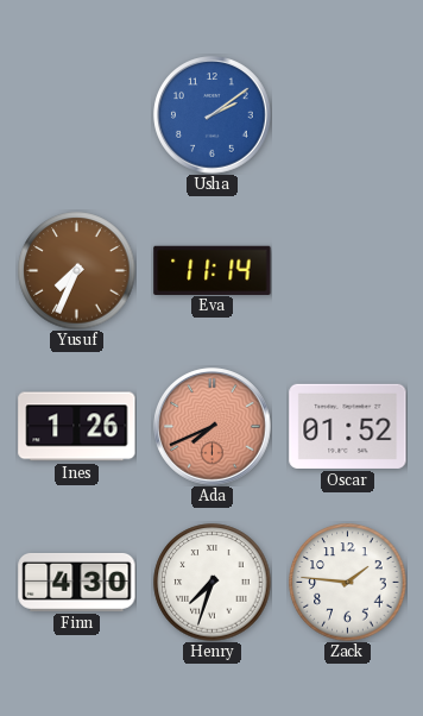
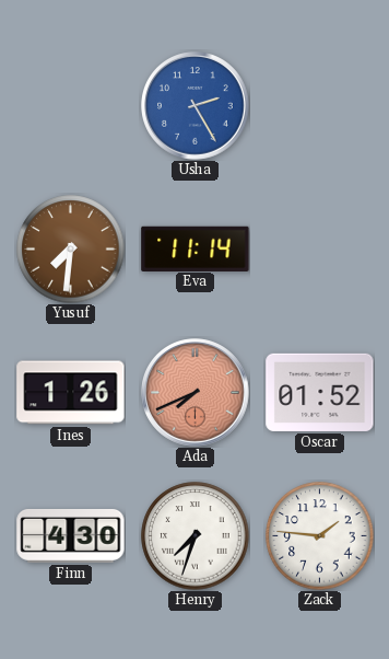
Usha: 2:09 -> 2:25 (196, 106)
Yusuf: 7:34 -> 7:31 (71, 250)
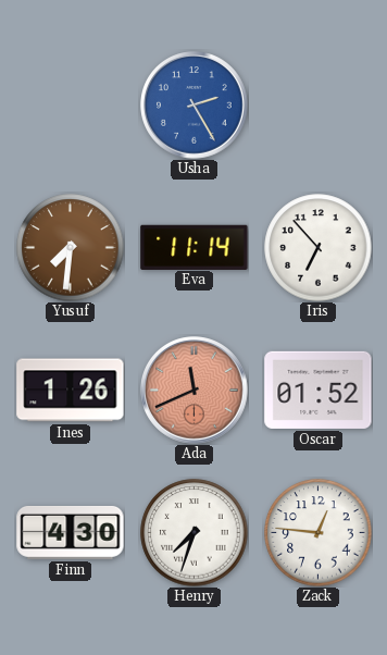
Iris: none -> 6:53 (319, 248)
Ada: 7:41 -> 11:41 (195, 391)
Zack: 1:46 -> 12:46 (319, 533)
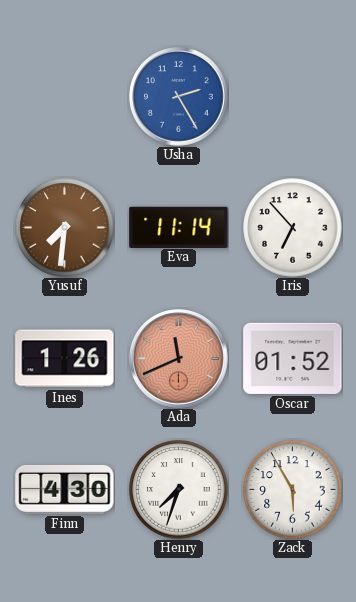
Zack: 12:46 -> 5:55 (293, 490)
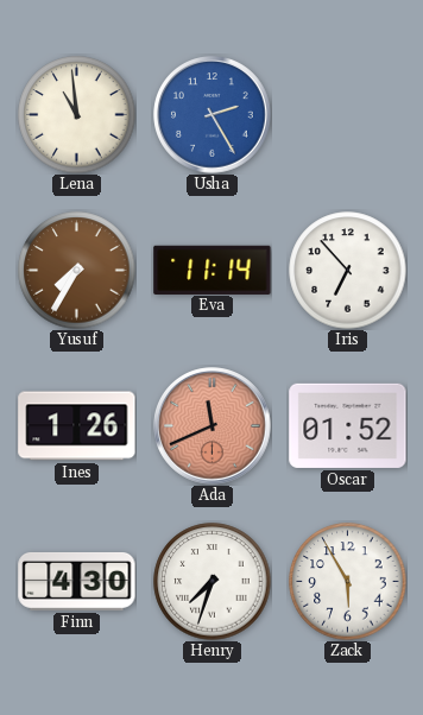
Lena: none -> 10:59 (77, 115)
Yusuf: 7:31 -> 7:35 (77, 271)
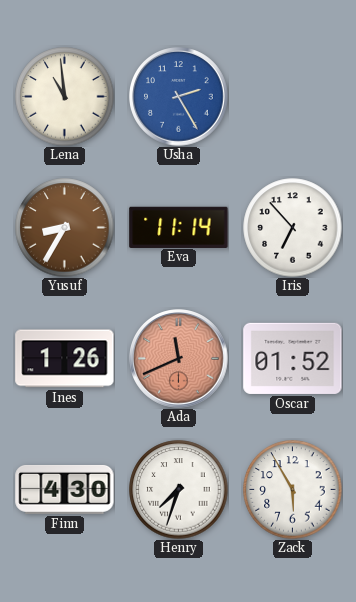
Yusuf: 7:35 -> 8:35 (65, 228)
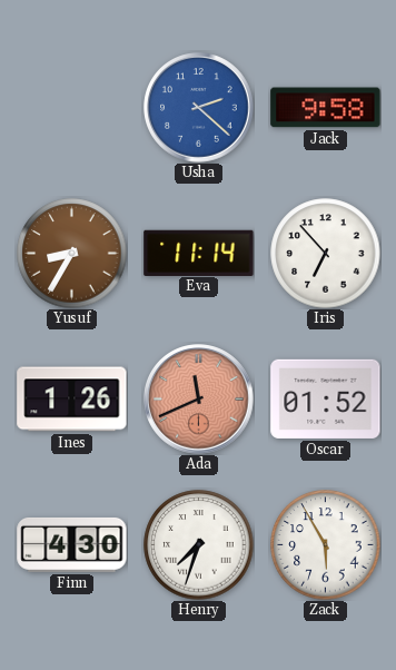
Lena: 10:59 -> none (65, 97)
Usha: 2:25 -> 2:22 (199, 108)
Jack: none -> 9:58 (326, 108)
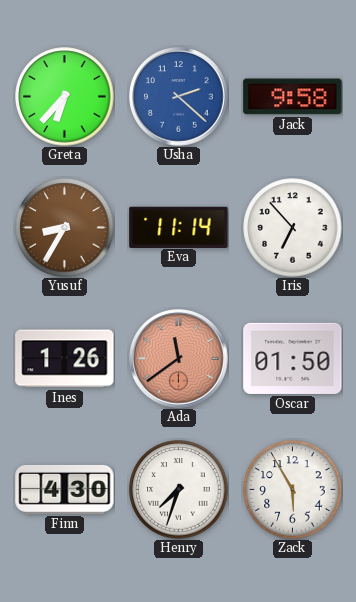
Greta: none -> 6:37 (65, 97)
Ada: 11:41 -> 11:39 (179, 359)
Oscar: 01:52 -> 01:50 (293, 358)
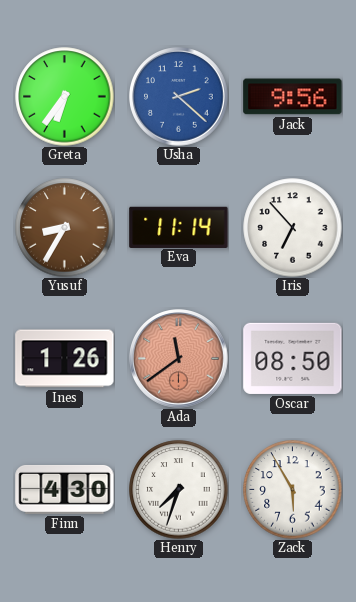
Greta: 6:37 -> 6:36 (65, 97)
Jack: 9:58 -> 9:56 (293, 97)
Oscar: 01:50 -> 08:50 (293, 358)
